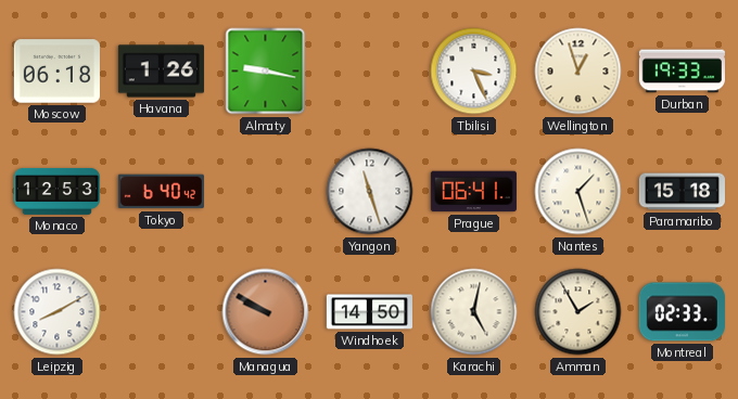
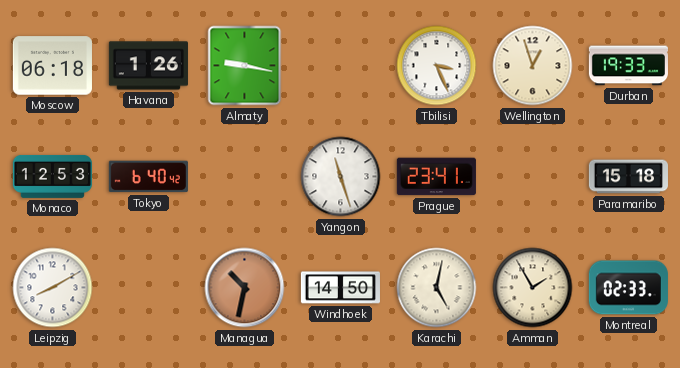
Prague: 06:41 -> 23:41 (436, 177)
Nantes: 1:27 -> none (578, 192)
Managua: 9:50 -> 10:32 (245, 288)
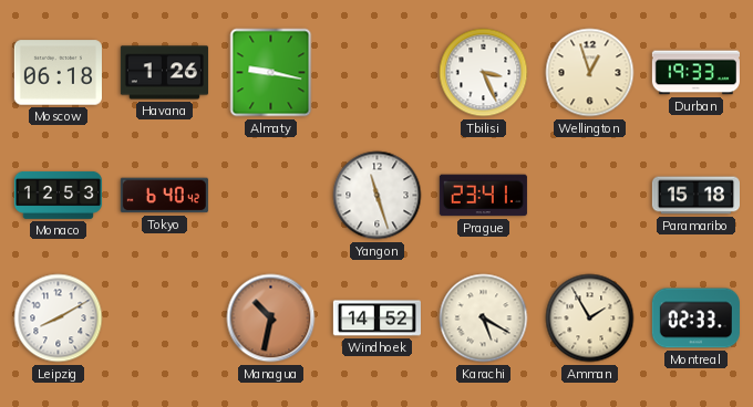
Windhoek: 14:50 -> 14:52 (376, 319)
Karachi: 5:02 -> 5:20 (484, 319)
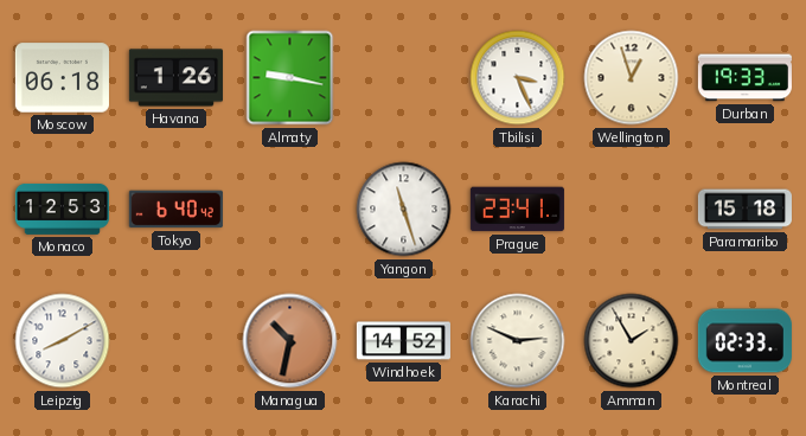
Karachi: 5:20 -> 2:49 (518, 341)
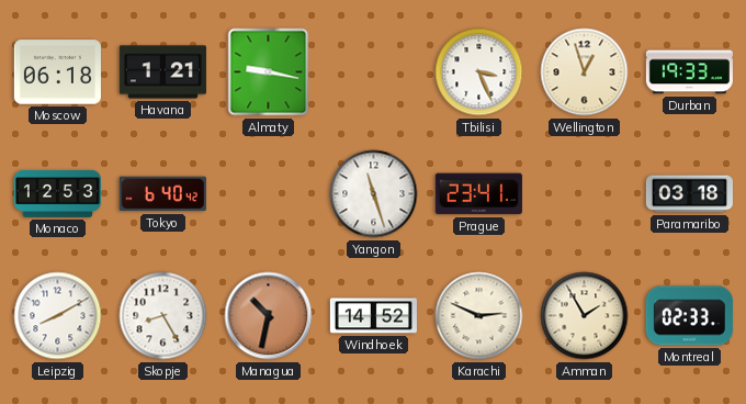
Havana: 1:26 -> 1:21 (162, 72)
Paramaribo: 15:18 -> 03:18 (689, 194)
Skopje: none -> 8:25 (163, 316)
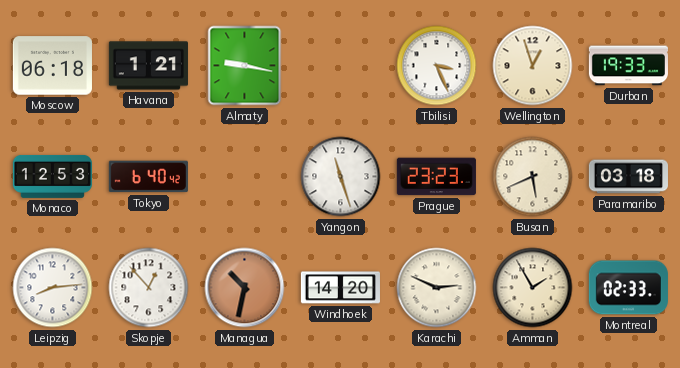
Prague: 23:41 -> 23:23 (436, 177)
Busan: none -> 5:41 (533, 177)
Leipzig: 8:10 -> 8:14 (53, 288)
Skopje: 8:25 -> 12:53 (149, 288)
Windhoek: 14:52 -> 14:20 (340, 288)
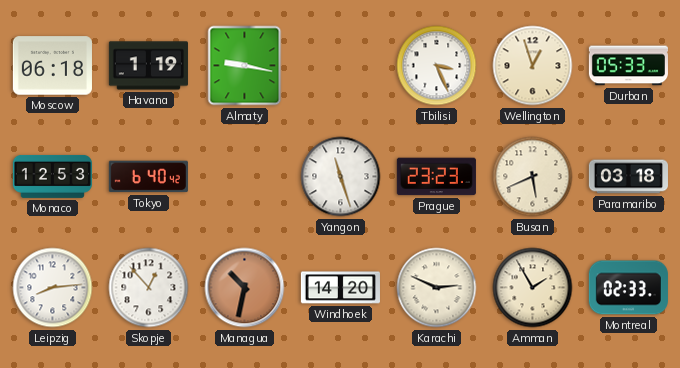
Havana: 1:21 -> 1:19 (148, 66)
Durban: 19:33 -> 05:33 (628, 66)
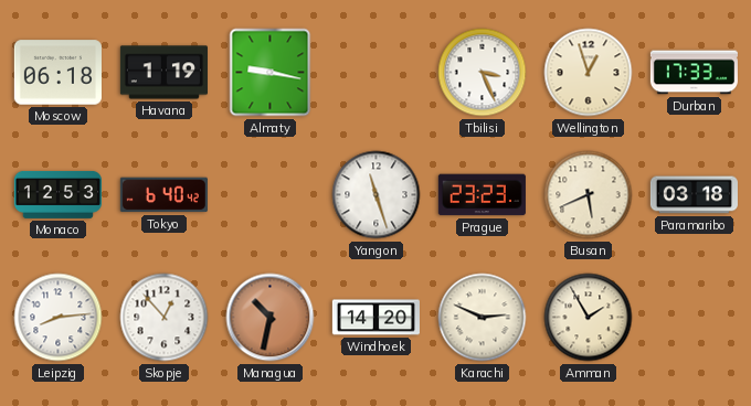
Durban: 05:33 -> 17:33 (694, 73)
Montreal: 02:33 -> none (628, 288)
